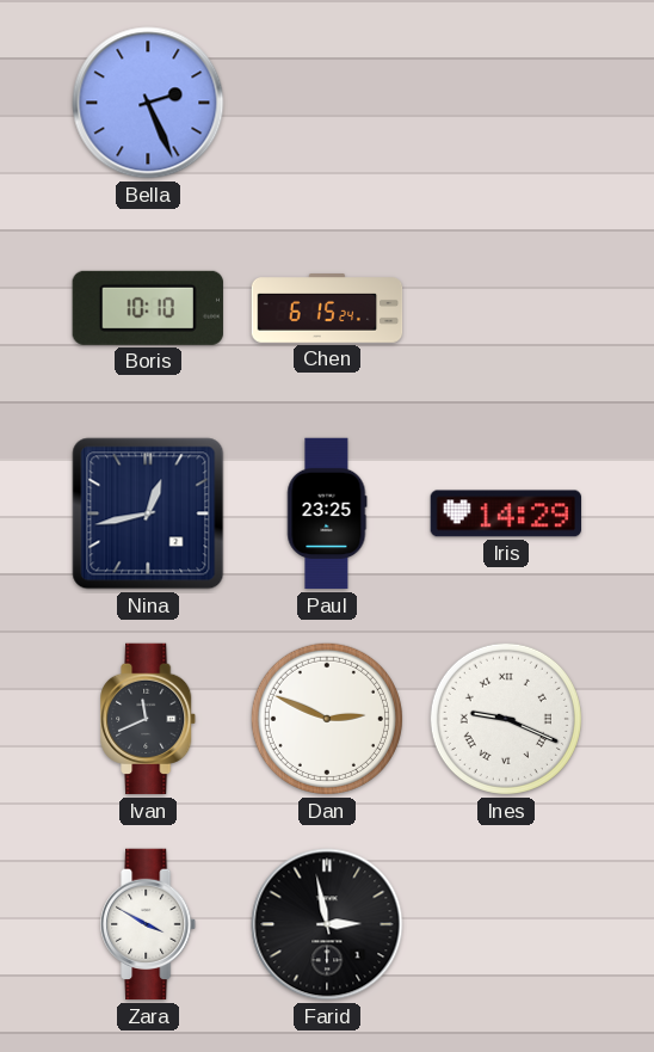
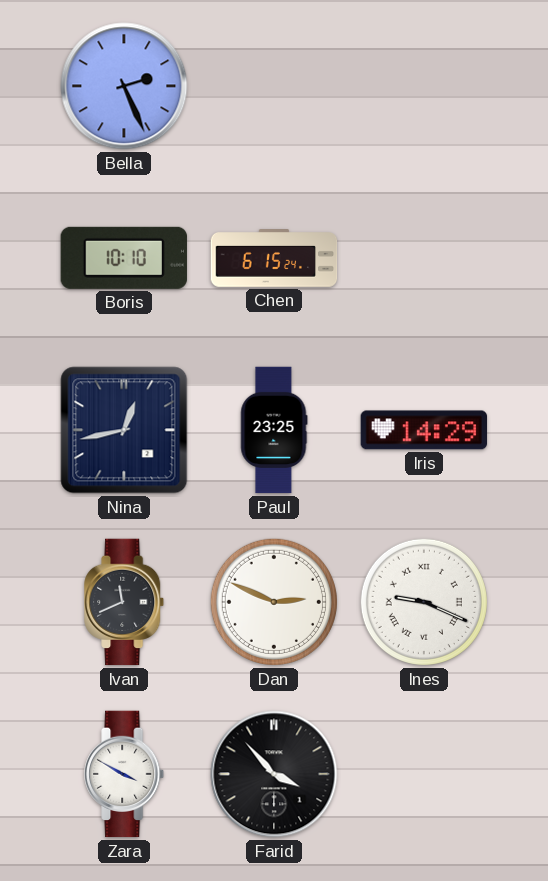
Farid: 2:58 -> 3:53 (274, 774)
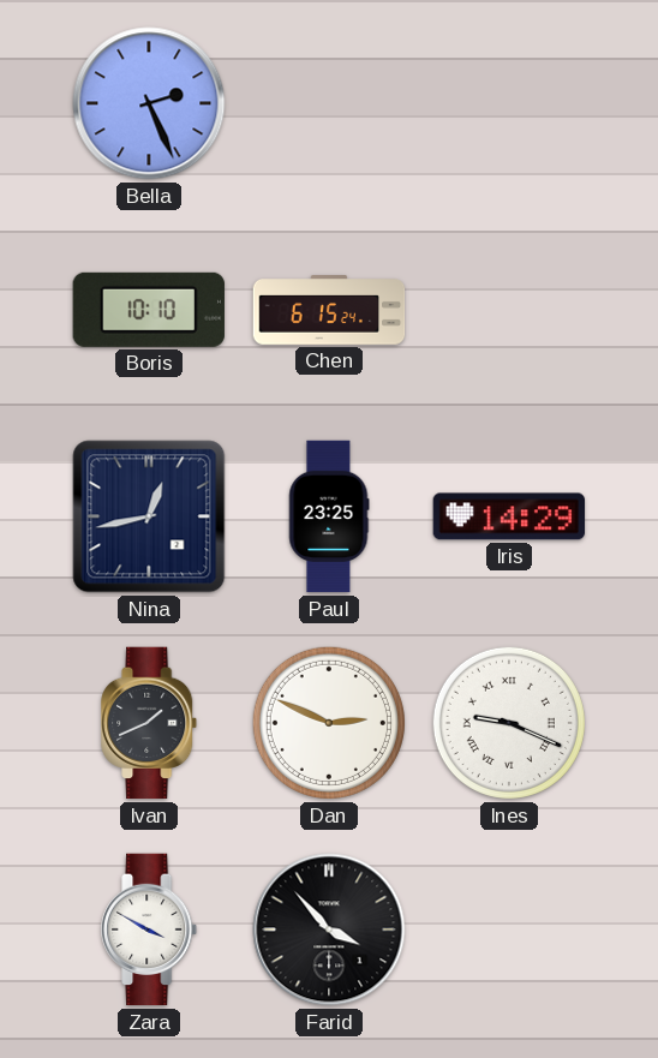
Ivan: 11:41 -> 1:41 (150, 723)
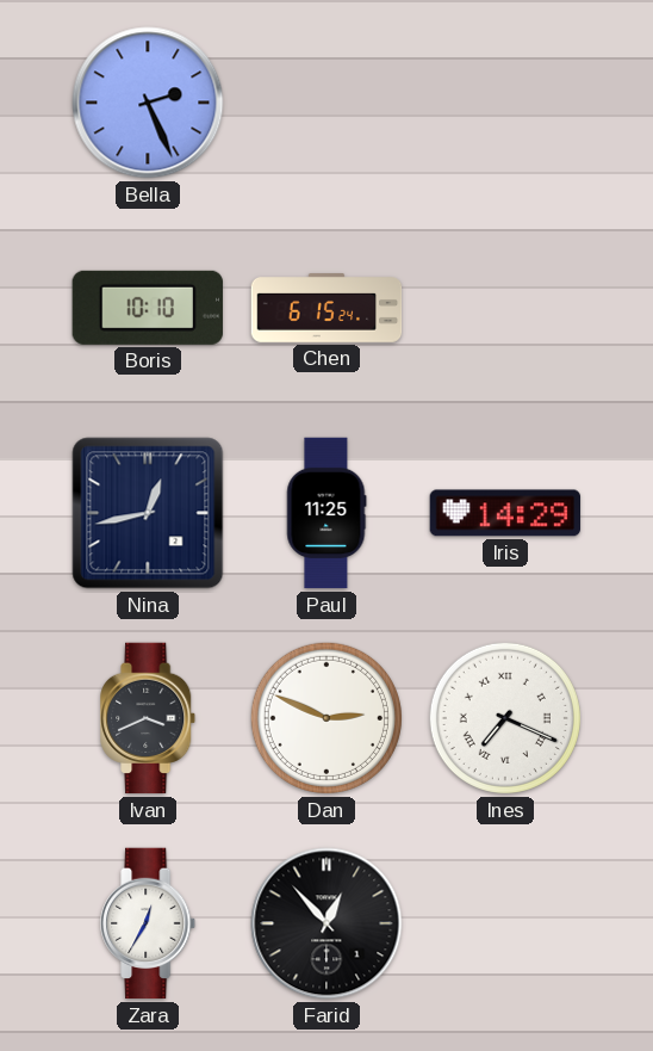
Paul: 23:25 -> 11:25 (326, 513)
Ivan: 1:41 -> 3:41 (149, 718)
Ines: 9:19 -> 7:19 (505, 718)
Zara: 3:50 -> 12:35 (149, 923)
Farid: 3:53 -> 12:53 (326, 923)
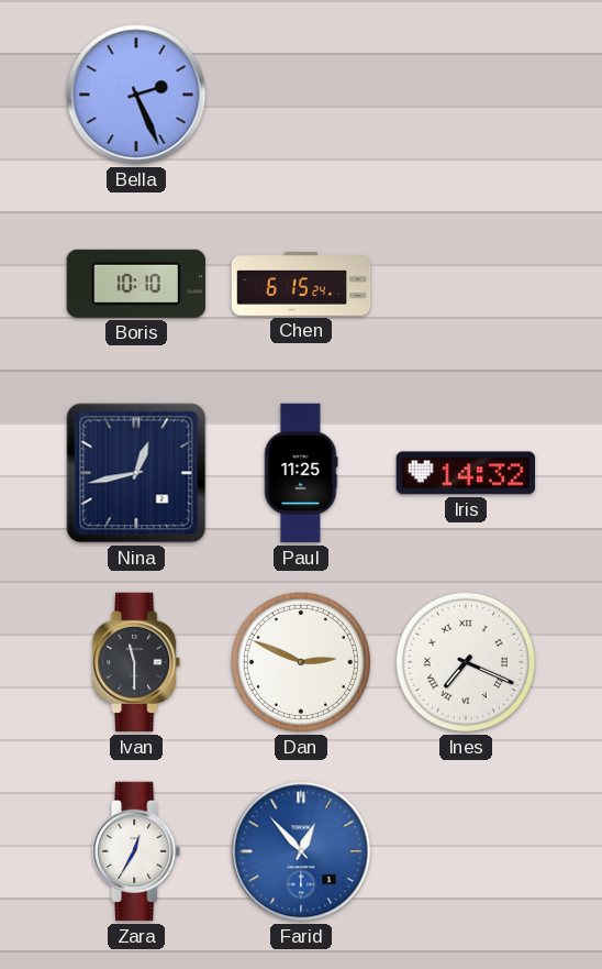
Iris: 14:29 -> 14:32 (466, 473)
Ivan: 3:41 -> 11:30 (137, 662)
Farid dial: black -> blue (301, 851)
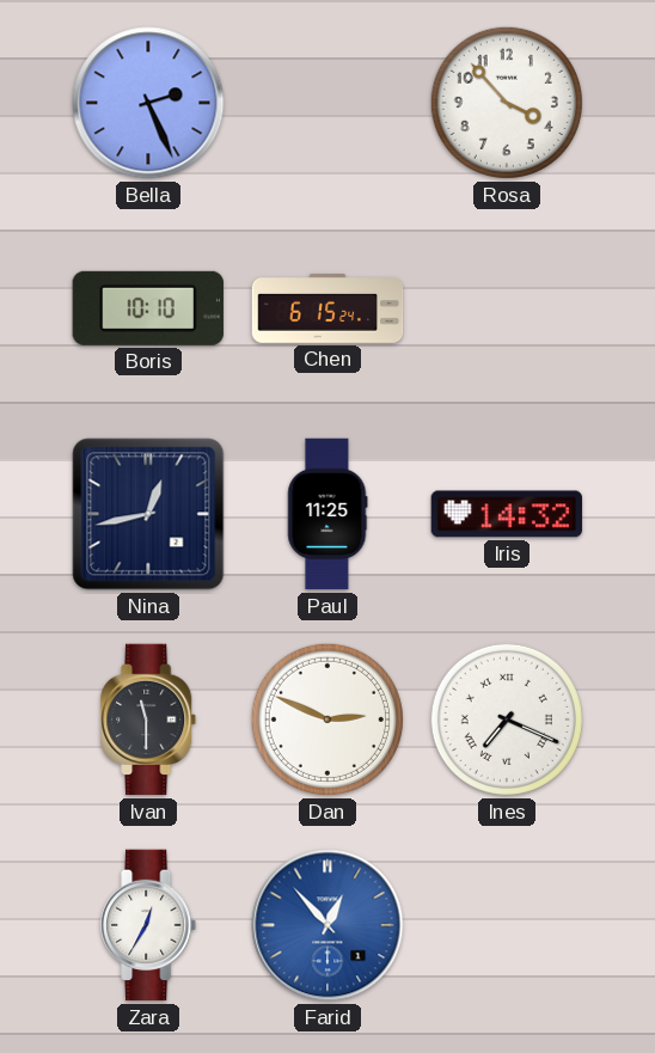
Rosa: none -> 3:53 (507, 103)
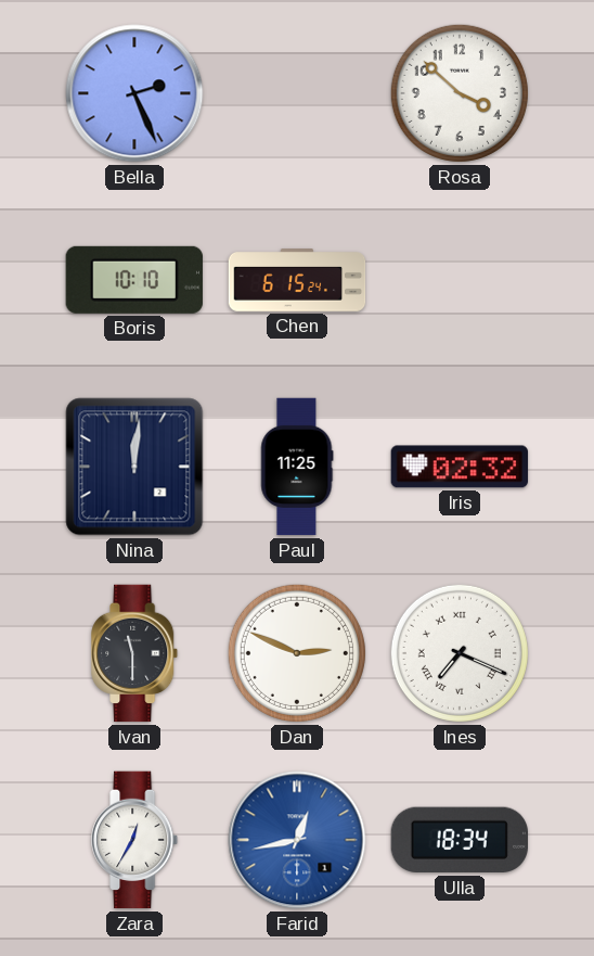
Rosa: 3:53 -> 3:52 (460, 93)
Nina: 12:43 -> 12:01 (134, 467)
Iris: 14:32 -> 02:32 (460, 467)
Farid: 12:53 -> 12:43 (297, 840)
Ulla: none -> 18:34 (459, 840)
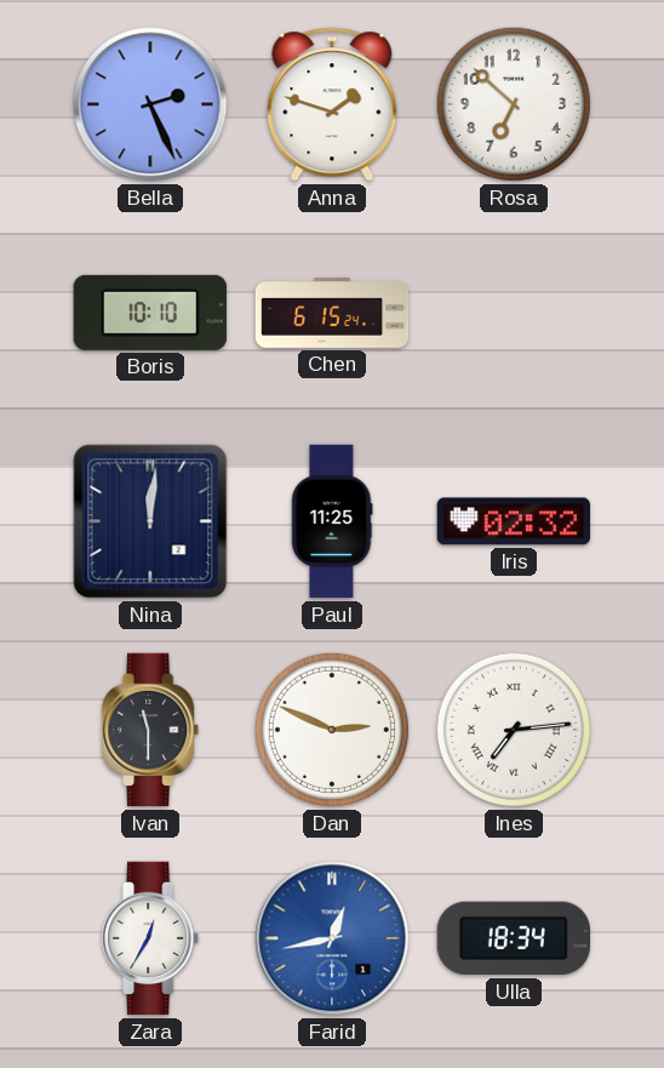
Anna: none -> 1:48 (332, 104)
Rosa: 3:52 -> 6:52 (514, 104)
Ines: 7:19 -> 7:14 (514, 730)
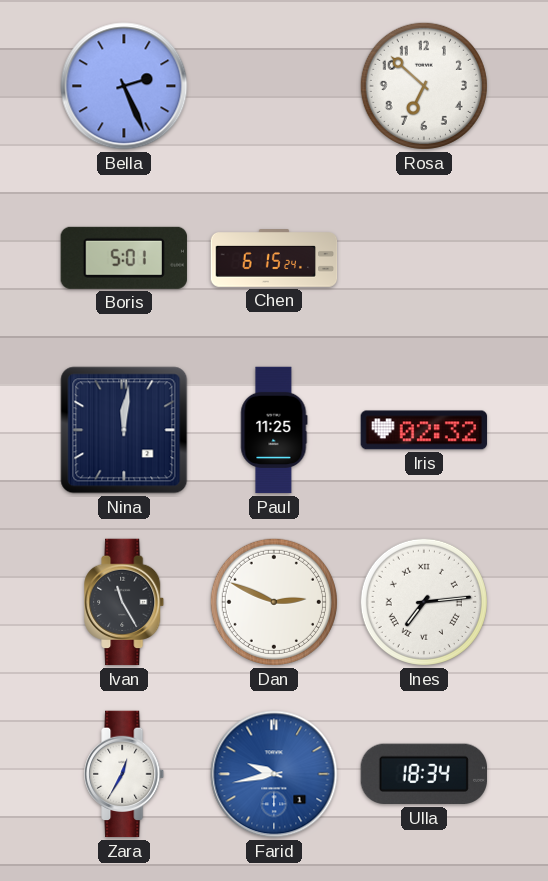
Anna: 1:48 -> none (332, 104)
Boris: 10:10 -> 5:01 (124, 258)
Ivan: 11:30 -> 11:25 (125, 602)
Farid: 12:43 -> 9:43 (274, 774)
